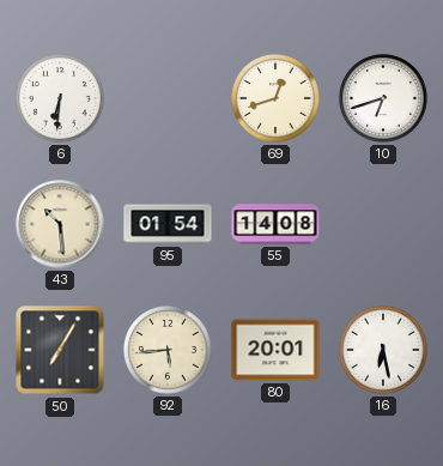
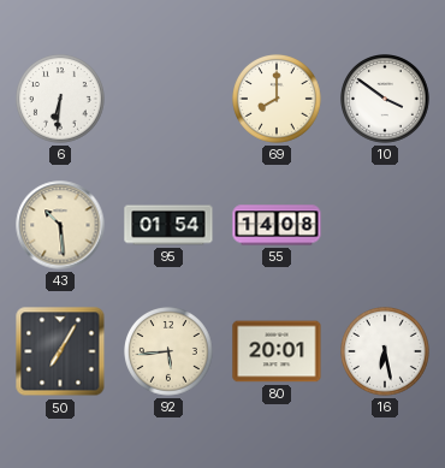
69: 12:42 -> 8:00 (278, 100)
10: 6:42 -> 3:51 (386, 100)
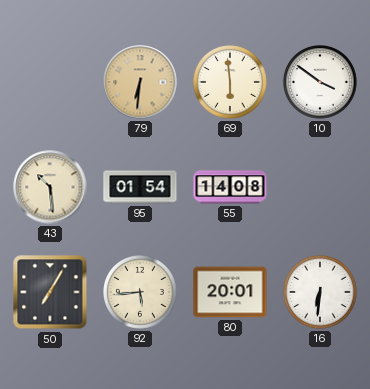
6: 6:31 -> none (61, 100)
79: none -> 6:31 (140, 82)
69: 8:00 -> 5:59 (231, 83)
16: 6:28 -> 6:31 (321, 293)
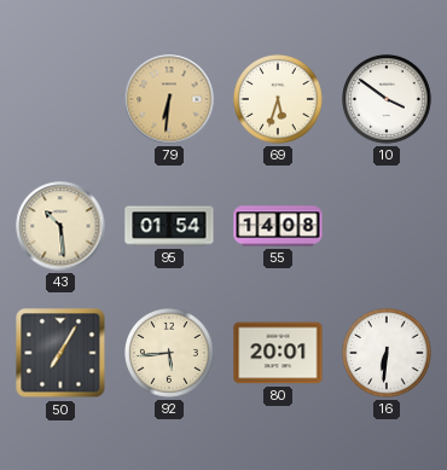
69: 5:59 -> 5:33 (279, 100)
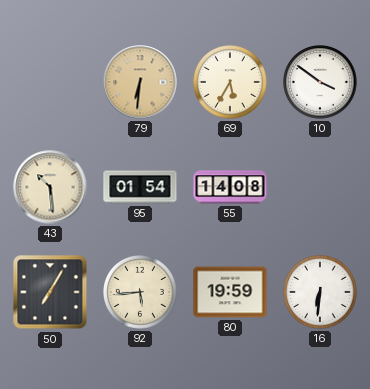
69: 5:33 -> 5:35 (231, 83)
80: 20:01 -> 19:59 (230, 292)
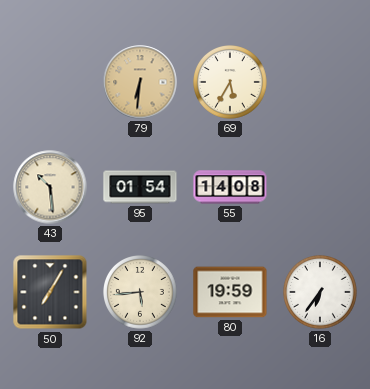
10: 3:51 -> none (321, 83)
16: 6:31 -> 6:36 (321, 293)
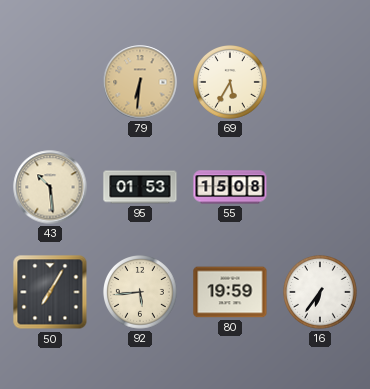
95: 01:54 -> 01:53 (140, 187)
55: 14:08 -> 15:08 (230, 187)
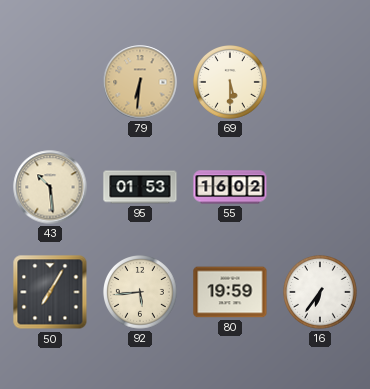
69: 5:35 -> 5:30 (231, 83)
55: 15:08 -> 16:02 (230, 187)
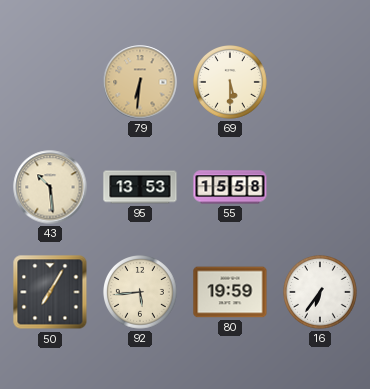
95: 01:53 -> 13:53 (140, 187)
55: 16:02 -> 15:58 (230, 187)
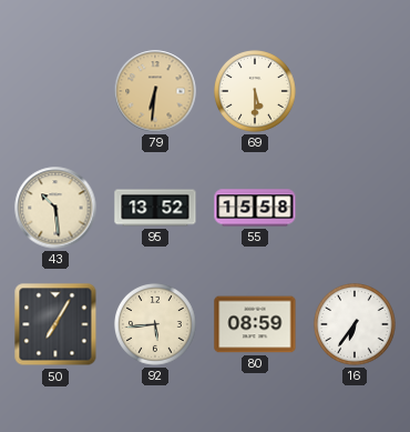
95: 13:53 -> 13:52 (155, 208)
80: 19:59 -> 08:59 (255, 324)
